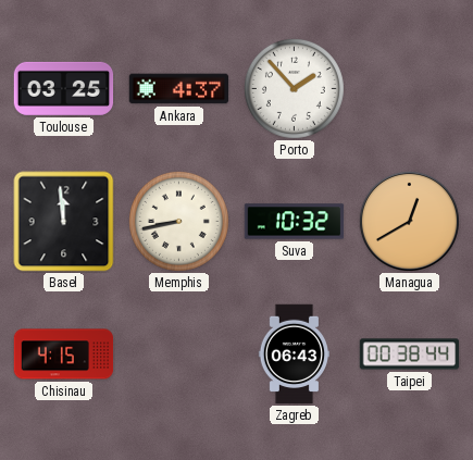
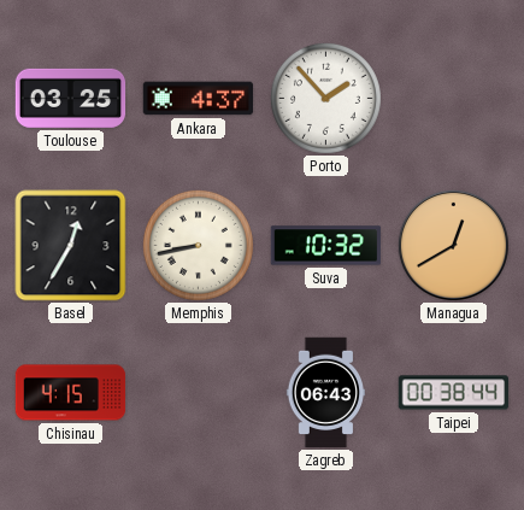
Basel: 11:59 -> 12:35 (71, 246)
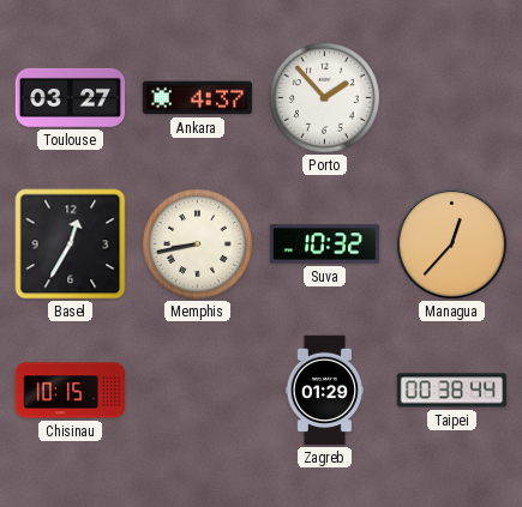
Toulouse: 03:25 -> 03:27 (71, 97)
Managua: 12:40 -> 12:37 (451, 243)
Chisinau: 4:15 -> 10:15 (71, 391)
Zagreb: 06:43 -> 01:29 (324, 391)
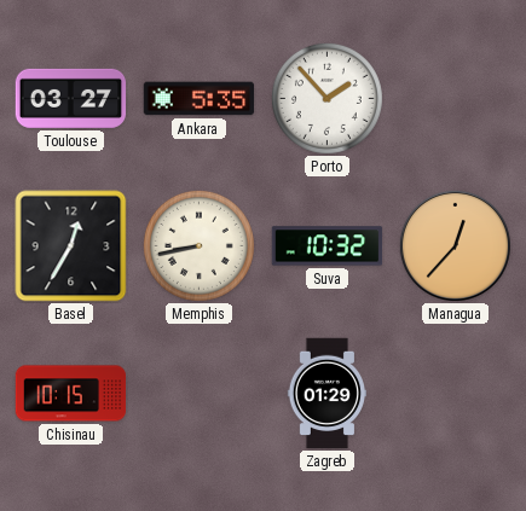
Ankara: 4:37 -> 5:35 (200, 99)
Taipei: 00:38 -> none (452, 391)
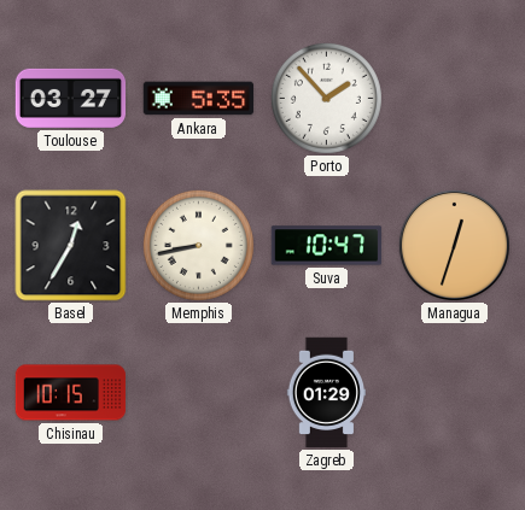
Suva: 10:32 -> 10:47 (327, 246)
Managua: 12:37 -> 12:33 (454, 245)
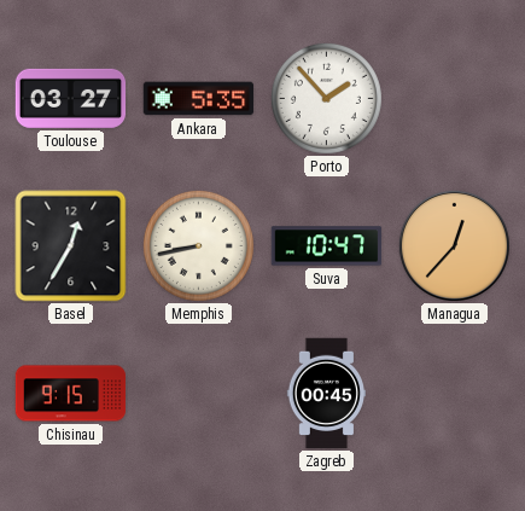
Managua: 12:33 -> 12:37 (454, 245)
Chisinau: 10:15 -> 9:15 (71, 394)
Zagreb: 01:29 -> 00:45 (326, 394)
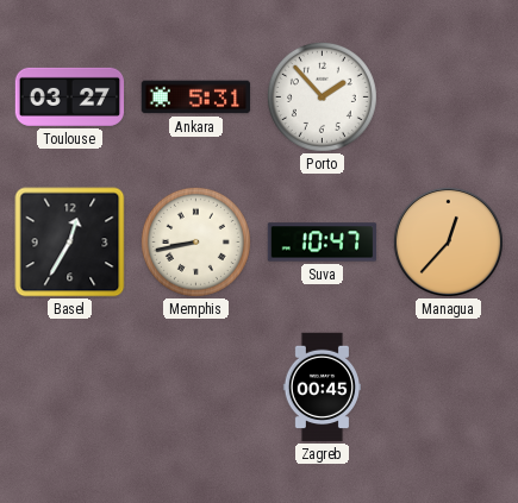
Ankara: 5:35 -> 5:31 (196, 98)
Chisinau: 9:15 -> none (71, 394)
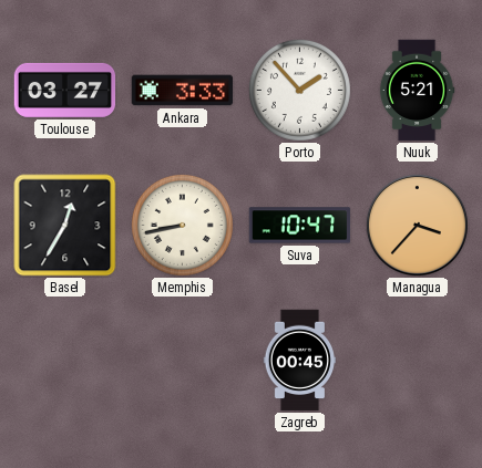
Ankara: 5:31 -> 3:33 (183, 91)
Nuuk: none -> 5:21 (417, 91)
Managua: 12:37 -> 3:37 (417, 225)
